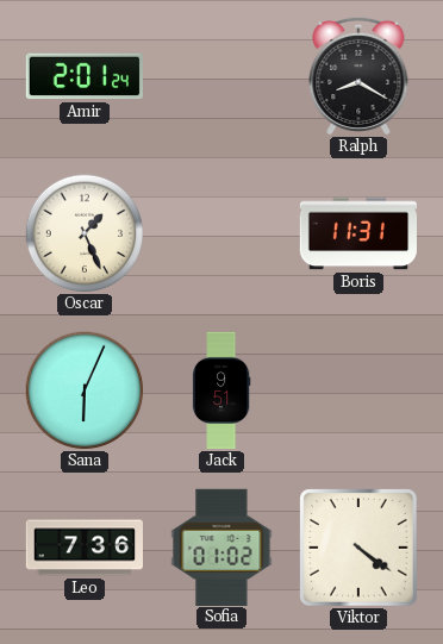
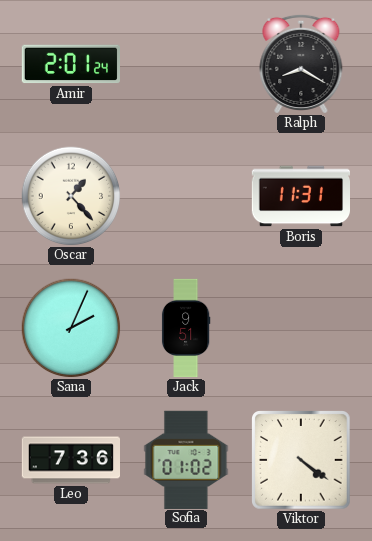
Oscar: 1:26 -> 1:23 (71, 196)
Sana: 6:04 -> 2:04 (71, 328)
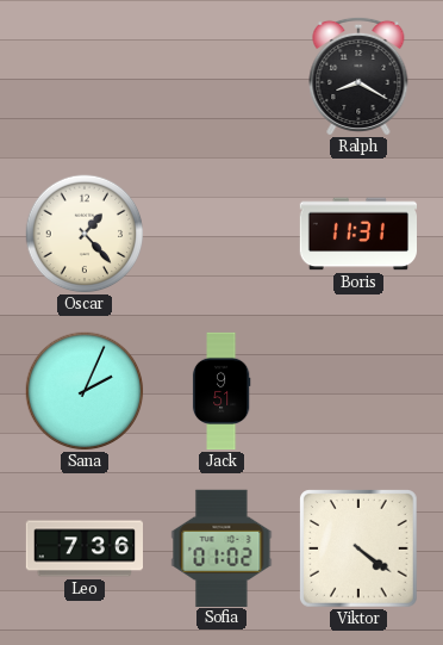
Amir: 2:01 -> none (70, 64)
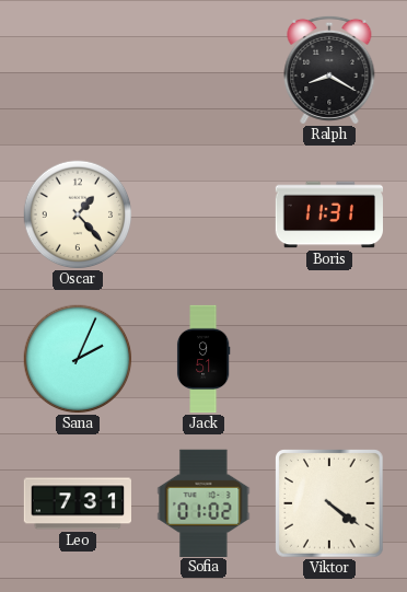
Leo: 7:36 -> 7:31 (77, 503)
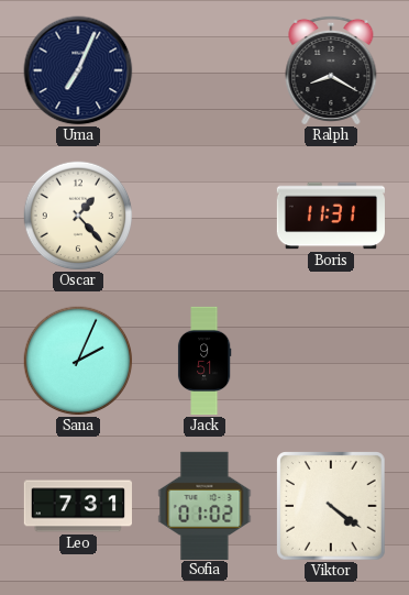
Uma: none -> 7:04 (78, 70)
